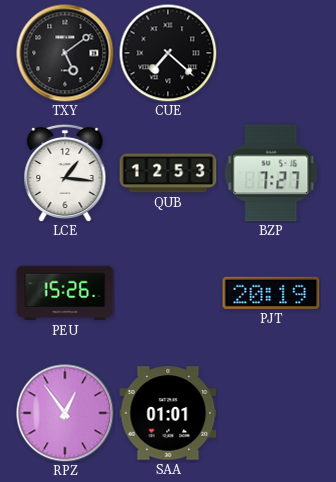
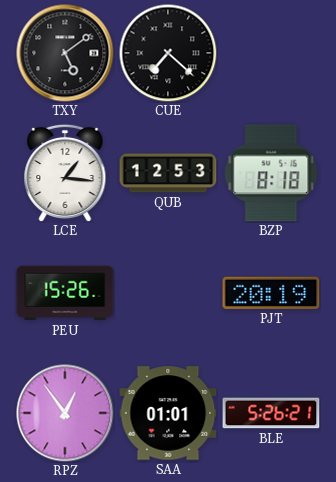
BZP: 7:27 -> 8:18 (271, 173)
BLE: none -> 5:26 (271, 413)
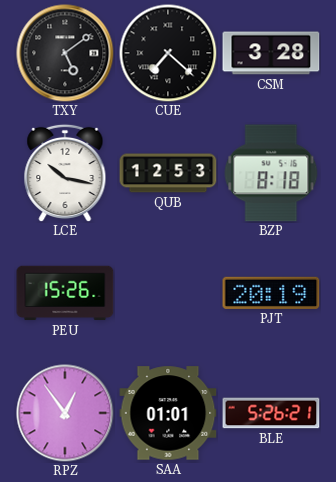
CSM: none -> 3:28 (271, 53)
LCE: 1:16 -> 10:17 (65, 173)
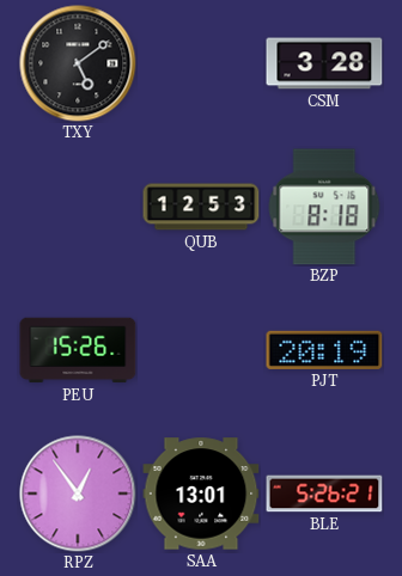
CUE: 7:22 -> none (168, 53)
LCE: 10:17 -> none (65, 173)
SAA: 01:01 -> 13:01 (201, 494)
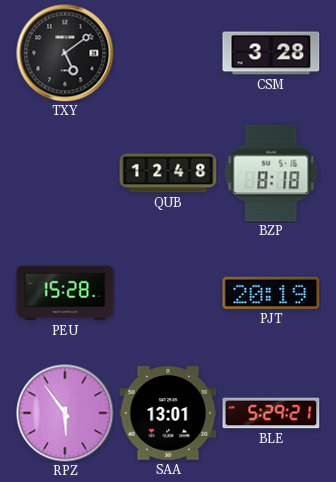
QUB: 12:53 -> 12:48 (168, 173)
PEU: 15:26 -> 15:28 (65, 293)
RPZ: 12:54 -> 5:54 (65, 413)
BLE: 5:26 -> 5:29 (271, 413)
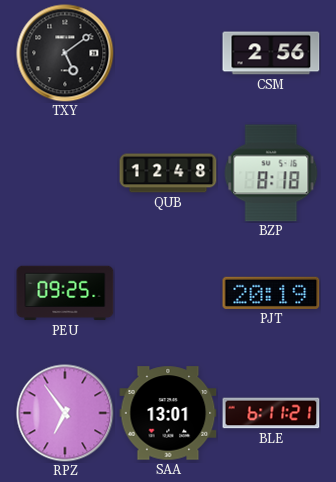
CSM: 3:28 -> 2:56 (271, 53)
PEU: 15:28 -> 09:25 (65, 293)
RPZ: 5:54 -> 6:54 (65, 413)
BLE: 5:29 -> 6:11 (271, 413)
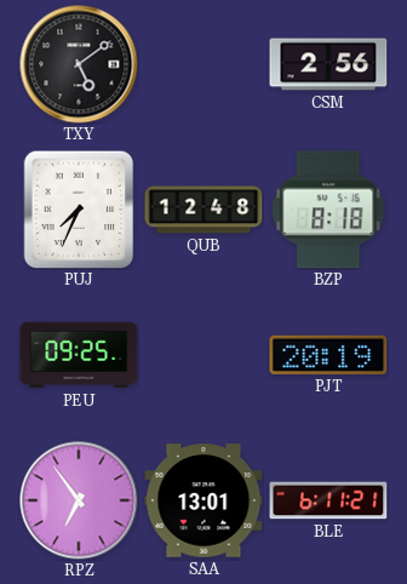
PUJ: none -> 7:34 (79, 210)
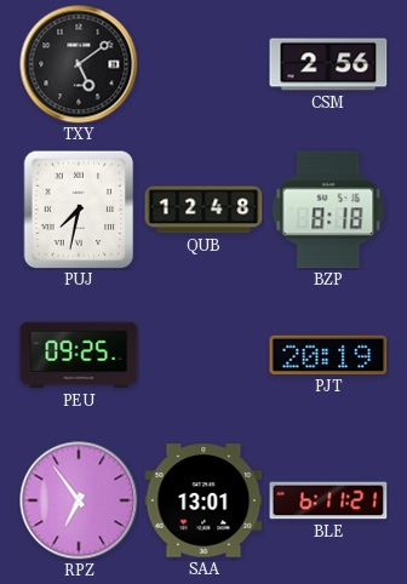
PUJ: 7:34 -> 7:32 (79, 210)
